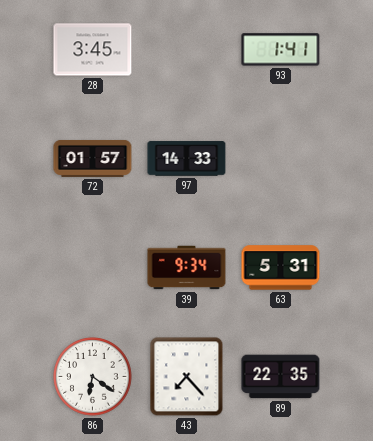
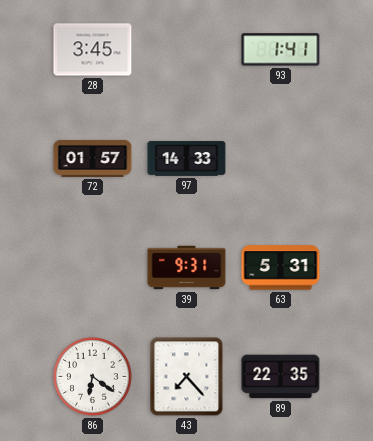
39: 9:34 -> 9:31 (187, 268)
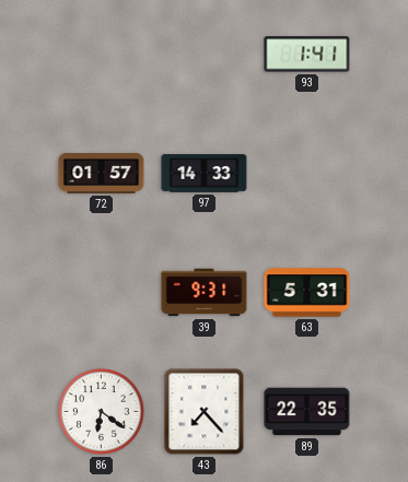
28: 3:45 -> none (93, 50)
